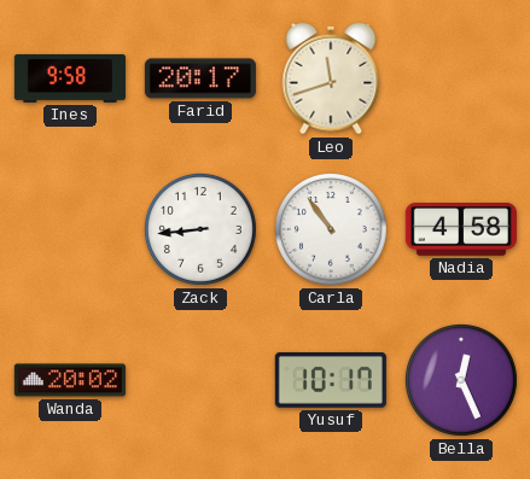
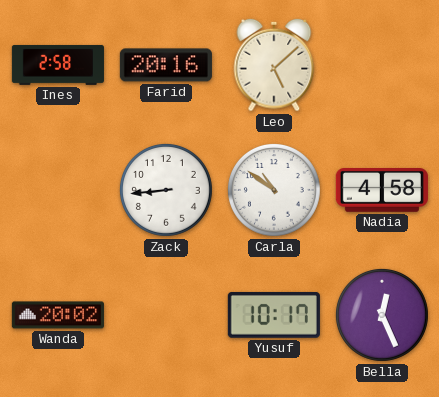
Ines: 9:58 -> 2:58 (57, 65)
Farid: 20:17 -> 20:16 (166, 65)
Leo: 11:42 -> 5:08 (274, 65)
Carla: 10:54 -> 10:51 (274, 190)
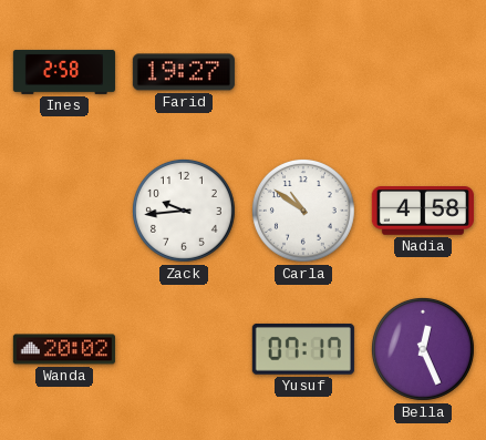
Farid: 20:16 -> 19:27 (184, 72)
Leo: 5:08 -> none (274, 65)
Zack: 8:44 -> 9:44 (184, 211)
Yusuf: 10:17 -> 07:17 (303, 349)
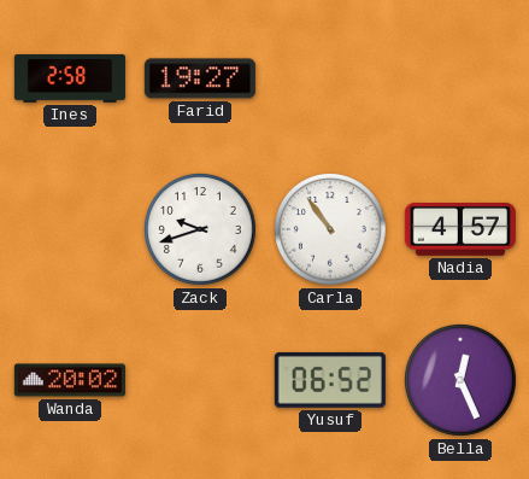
Zack: 9:44 -> 9:42 (200, 229)
Carla: 10:51 -> 10:54 (330, 229)
Nadia: 4:58 -> 4:57 (460, 230)
Yusuf: 07:17 -> 06:52 (330, 380)
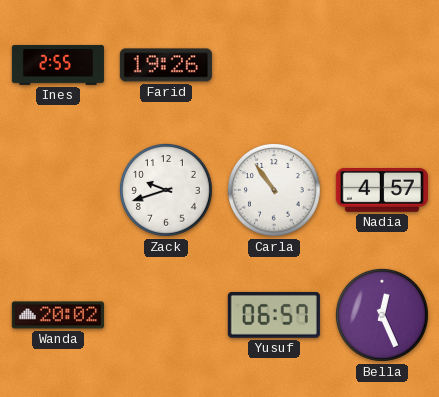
Ines: 2:58 -> 2:55 (57, 65)
Farid: 19:27 -> 19:26 (166, 65)
Yusuf: 06:52 -> 06:57 (274, 315)
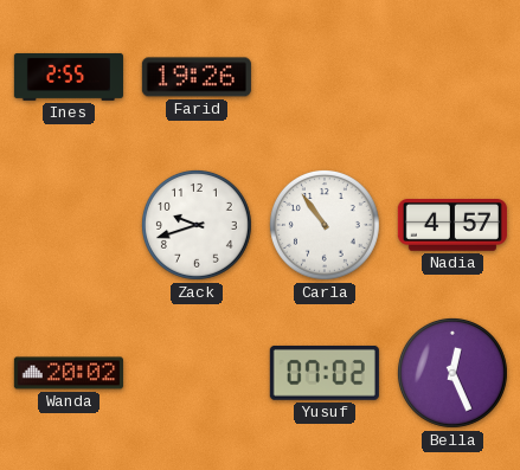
Yusuf: 06:57 -> 07:02 (325, 373)
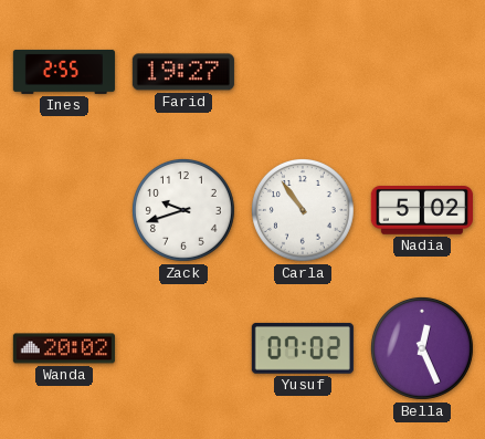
Farid: 19:26 -> 19:27 (183, 72)
Nadia: 4:57 -> 5:02 (422, 211)
